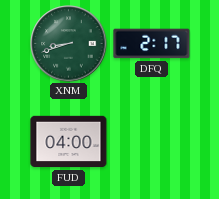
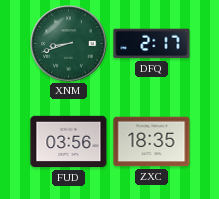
FUD: 04:00 -> 03:56 (69, 142)
ZXC: none -> 18:35 (152, 142)
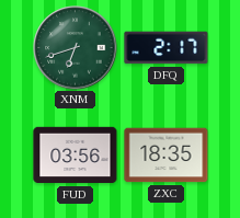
XNM: 8:42 -> 6:42 (76, 48)
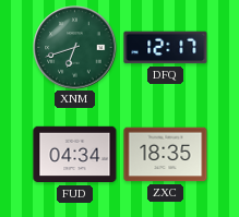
DFQ: 2:17 -> 12:17 (166, 48)
FUD: 03:56 -> 04:34 (75, 155)
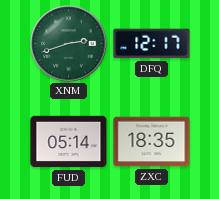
XNM: 6:42 -> 2:42 (69, 44)
FUD: 04:34 -> 05:14 (69, 142)
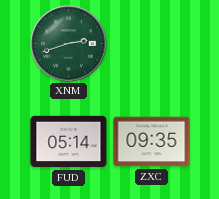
DFQ: 12:17 -> none (152, 44)
ZXC: 18:35 -> 09:35 (152, 142)
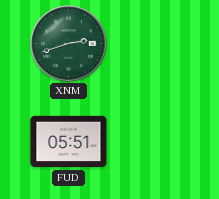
FUD: 05:14 -> 05:51 (69, 142)
ZXC: 09:35 -> none (152, 142)
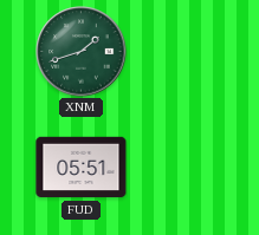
XNM: 2:42 -> 1:42 (82, 52)
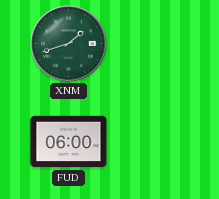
FUD: 05:51 -> 06:00 (69, 142)
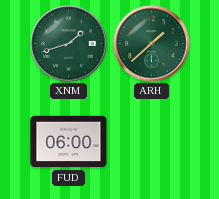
ARH: none -> 1:38 (152, 44)
